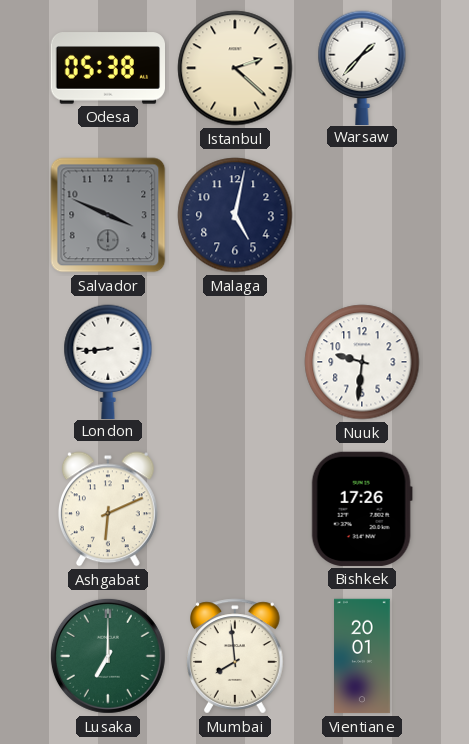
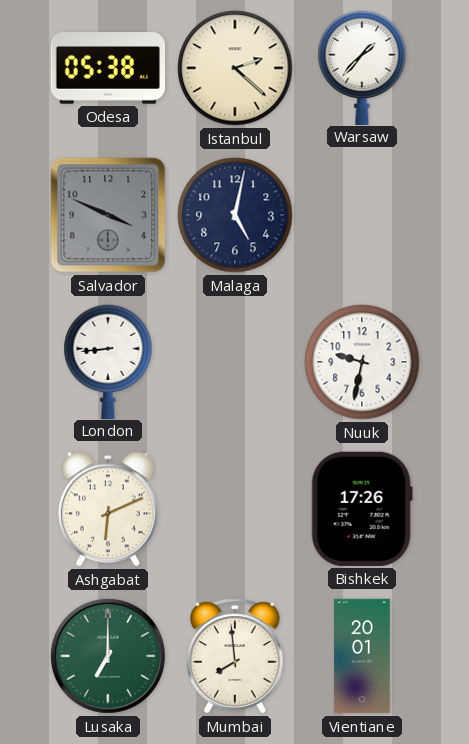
Nuuk: 9:31 -> 9:32 (362, 362)
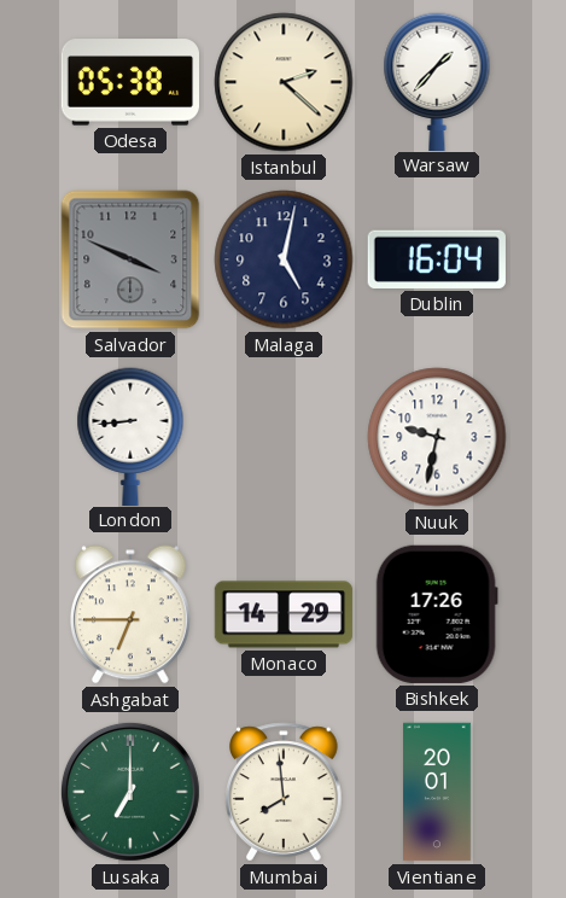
Dublin: none -> 16:04 (437, 260)
Ashgabat: 6:11 -> 6:45 (130, 614)
Monaco: none -> 14:29 (284, 614)
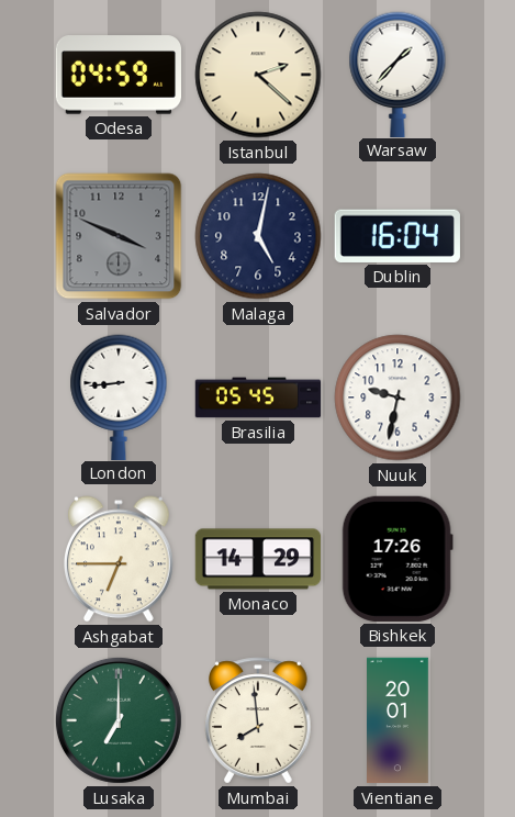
Odesa: 05:38 -> 04:59 (117, 75)
Brasilia: none -> 05:45 (258, 398)
